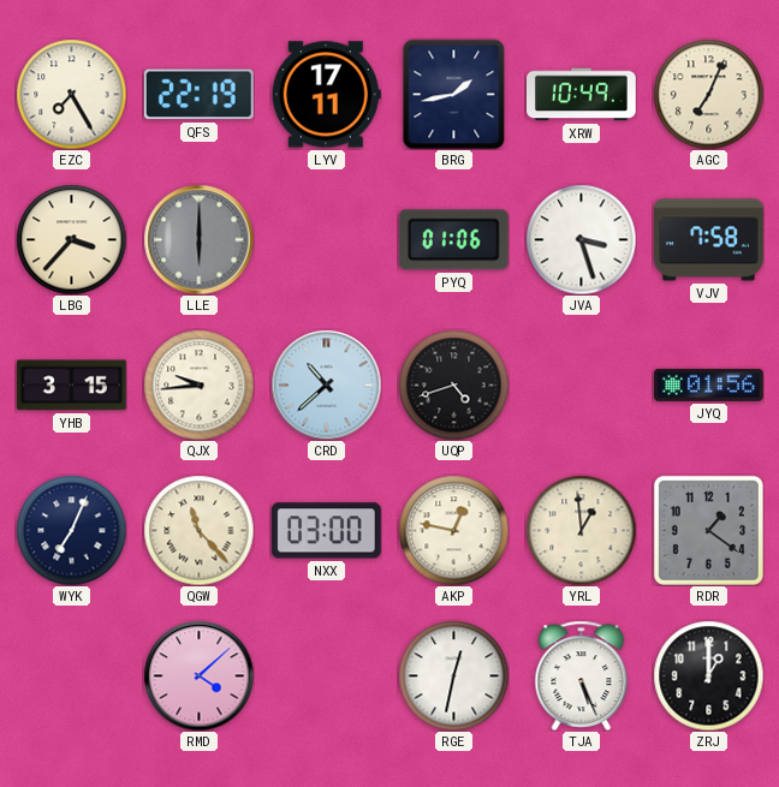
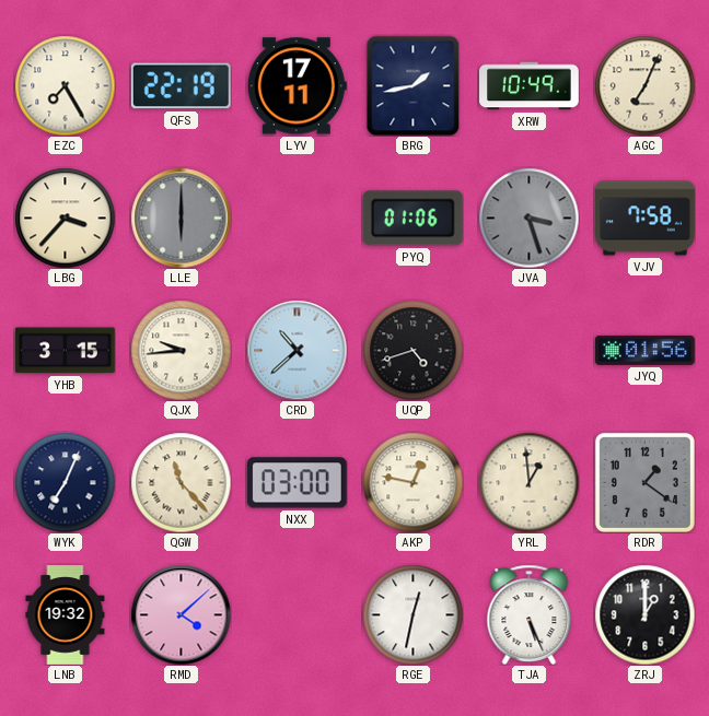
JVA dial: white -> grey (528, 218)
LNB: none -> 19:32 (66, 615)
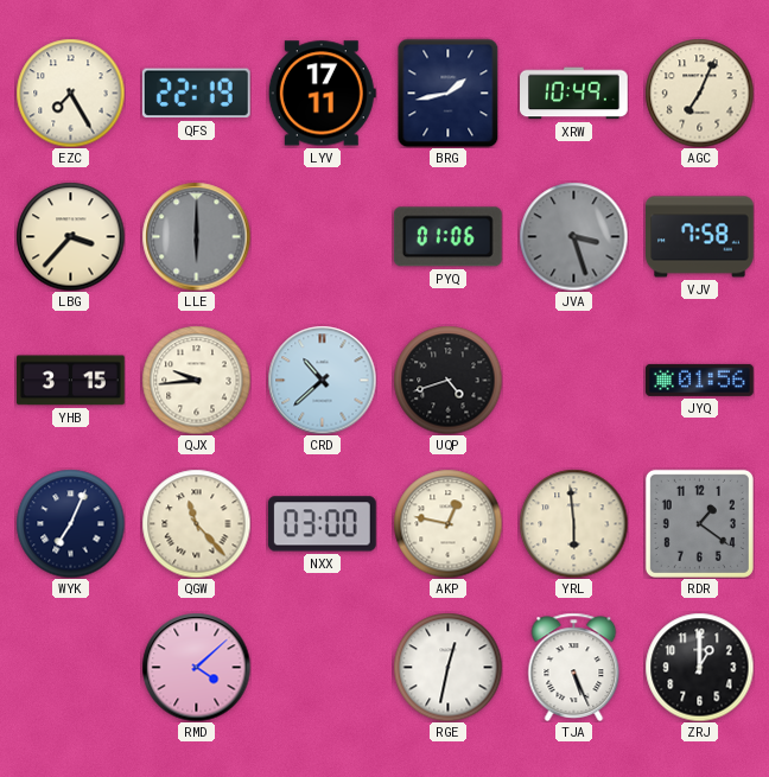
YRL: 12:59 -> 5:59 (573, 523)
LNB: 19:32 -> none (66, 615)
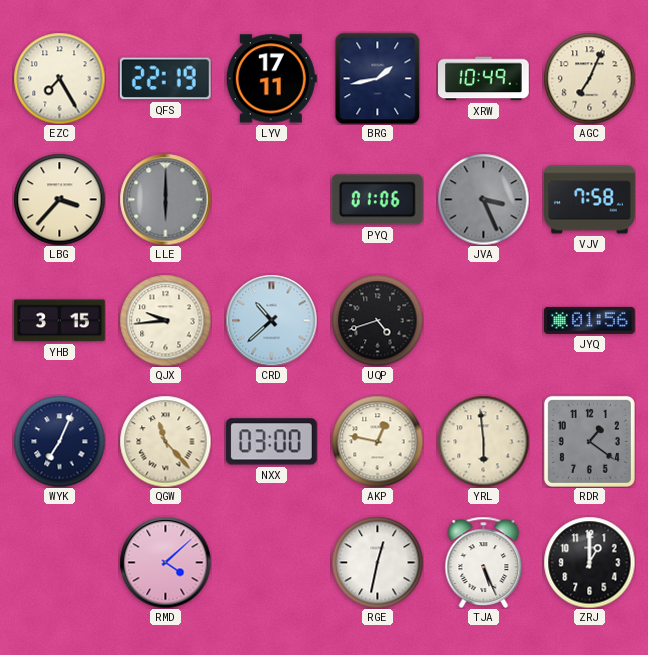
JVA: 3:27 -> 3:26 (483, 199)
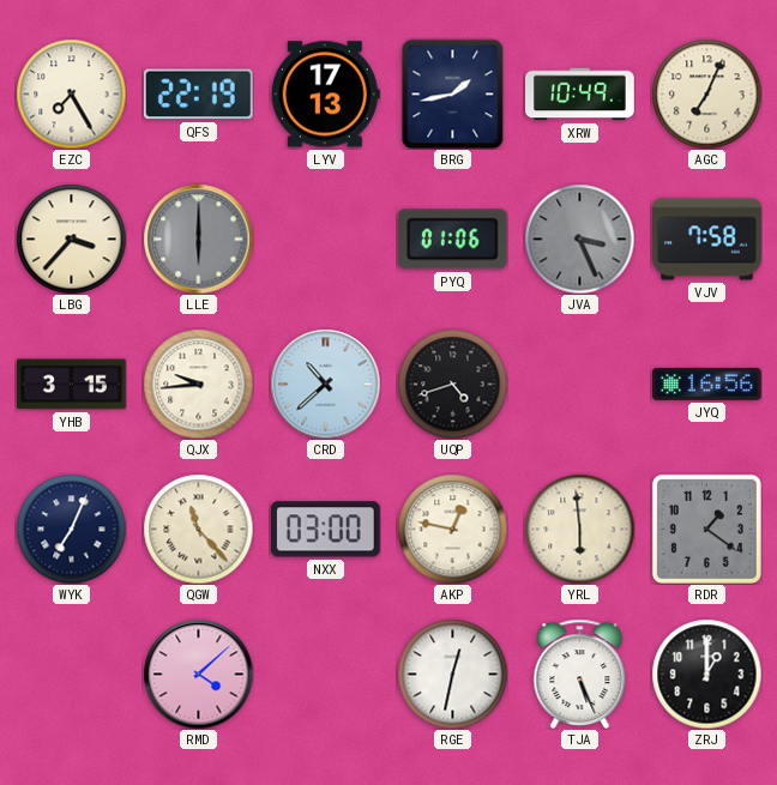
LYV: 17:11 -> 17:13 (325, 95)
JYQ: 01:56 -> 16:56 (707, 384)
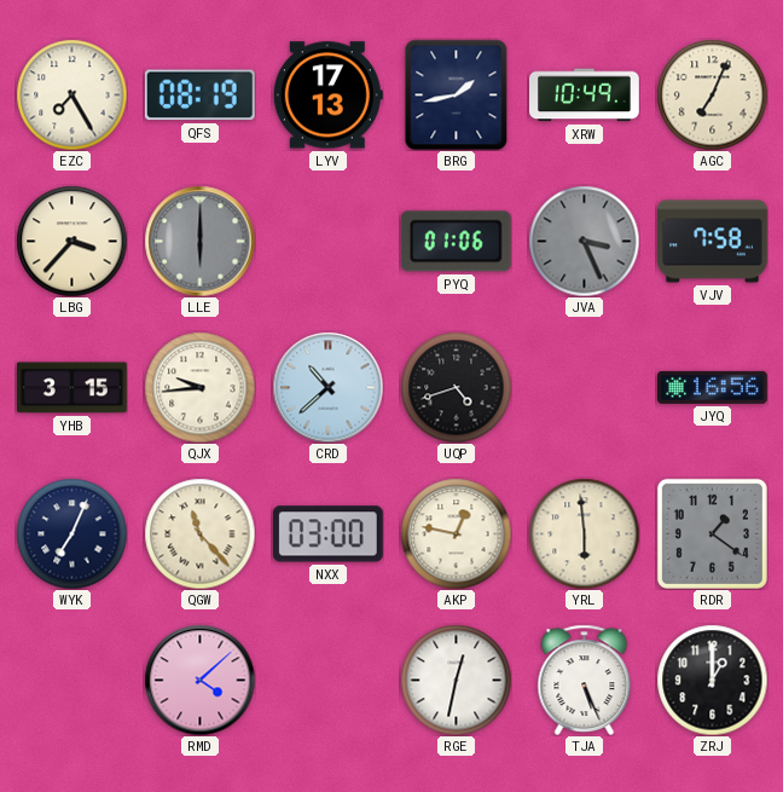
QFS: 22:19 -> 08:19 (199, 96)
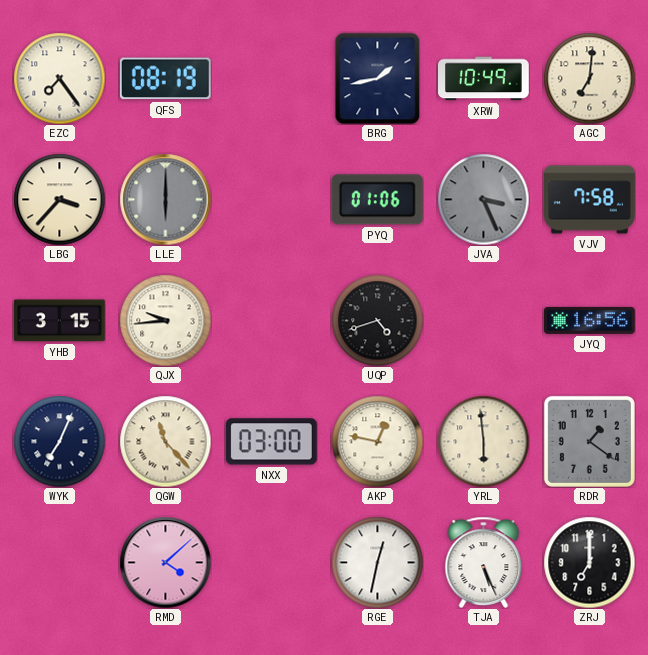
EZC: 7:25 -> 7:24 (59, 78)
LYV: 17:13 -> none (327, 96)
AGC: 7:04 -> 7:01 (589, 78)
CRD: 10:38 -> none (327, 387)
ZRJ: 1:00 -> 7:00 (589, 562)
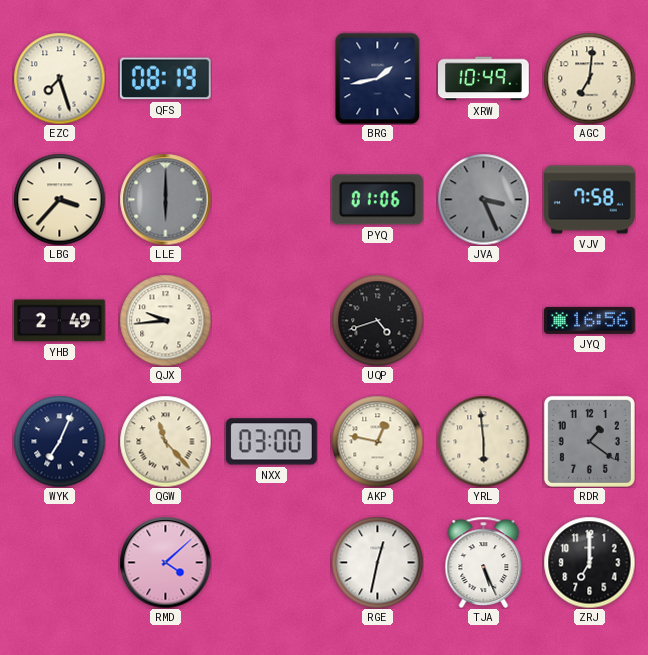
EZC: 7:24 -> 7:27 (59, 78)
YHB: 3:15 -> 2:49 (60, 321)
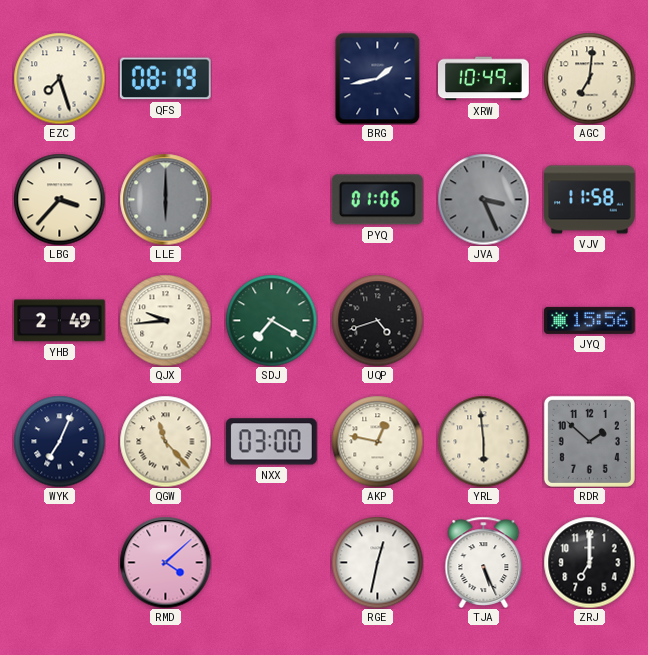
VJV: 7:58 -> 11:58 (590, 200)
SDJ: none -> 7:20 (271, 320)
JYQ: 16:56 -> 15:56 (590, 320)
RDR: 1:21 -> 1:52 (589, 441)
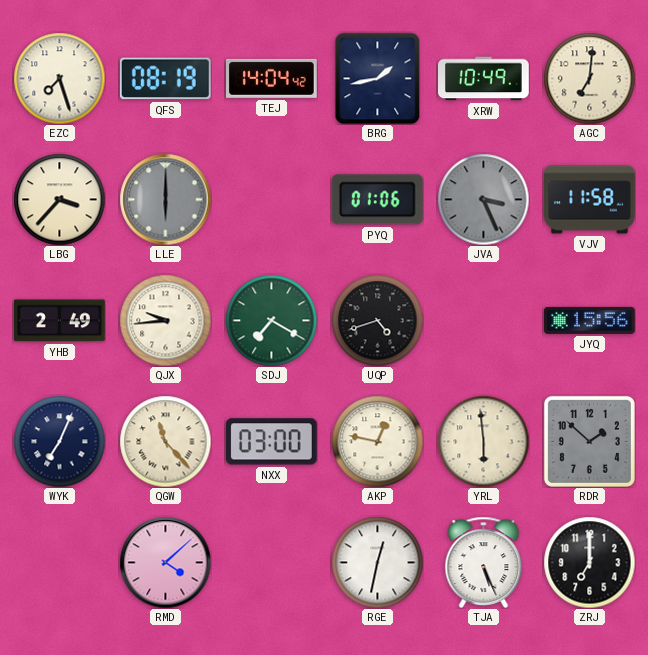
TEJ: none -> 14:04 (272, 78)
